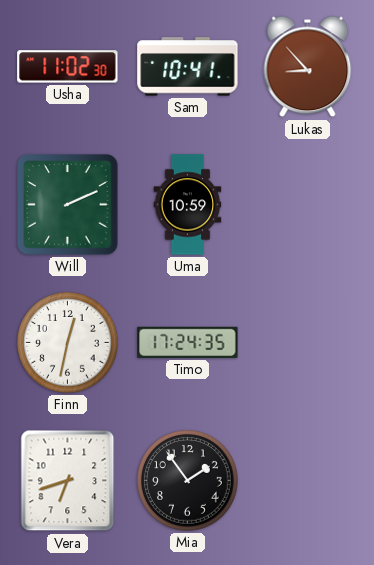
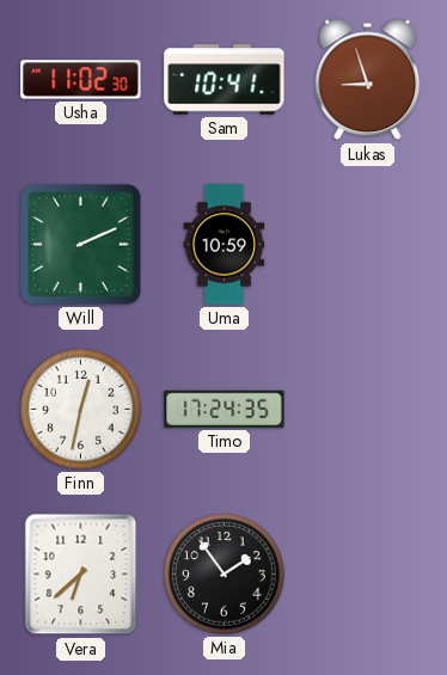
Lukas: 8:53 -> 8:57 (368, 80)
Vera: 6:42 -> 6:38 (81, 575)
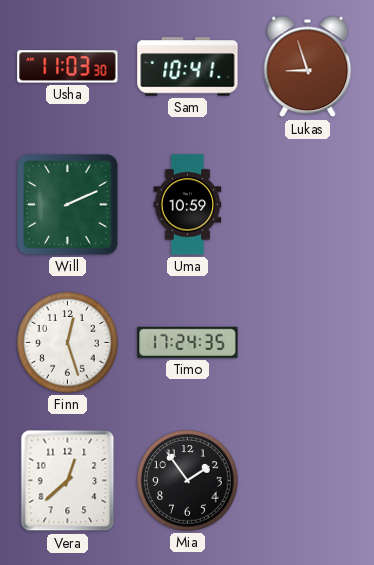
Usha: 11:02 -> 11:03 (68, 67)
Finn: 12:32 -> 12:27 (68, 343)
Vera: 6:38 -> 12:38 (68, 481)
